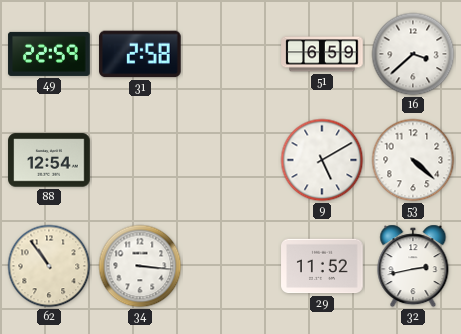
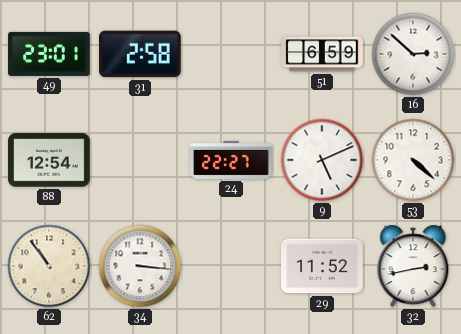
49: 22:59 -> 23:01 (49, 54)
16: 3:38 -> 2:52 (413, 54)
24: none -> 22:27 (231, 160)
9: 5:10 -> 5:11 (322, 160)
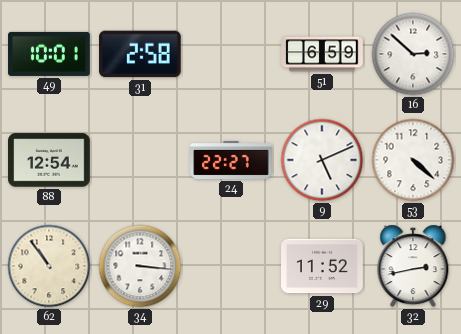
49: 23:01 -> 10:01 (49, 54)
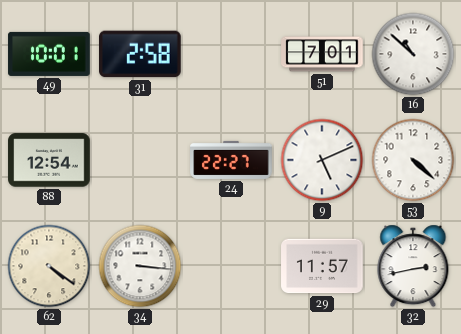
51: 6:59 -> 7:01 (322, 54)
16: 2:52 -> 10:52 (413, 54)
62: 10:54 -> 4:21 (49, 266)
29: 11:52 -> 11:57 (322, 266)
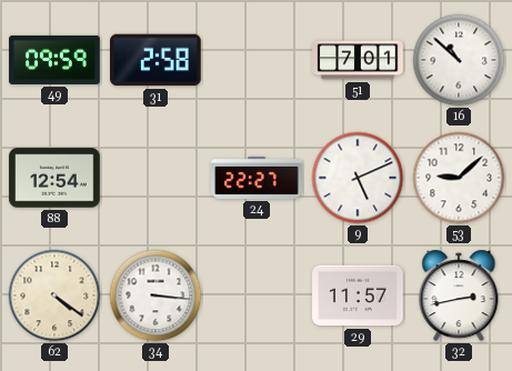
49: 10:01 -> 09:59 (54, 60)
53: 4:22 -> 9:08 (459, 178)
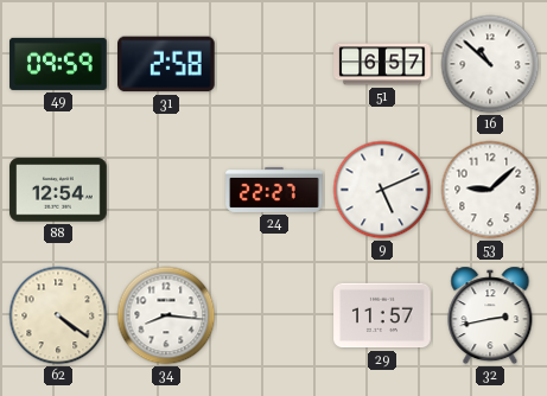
51: 7:01 -> 6:57 (382, 64)
34: 3:16 -> 8:16 (166, 315)
